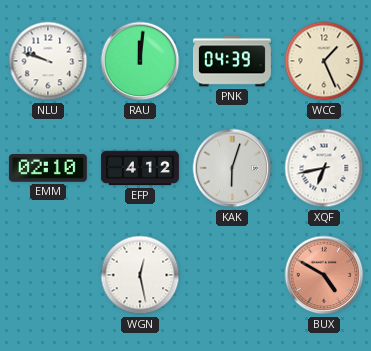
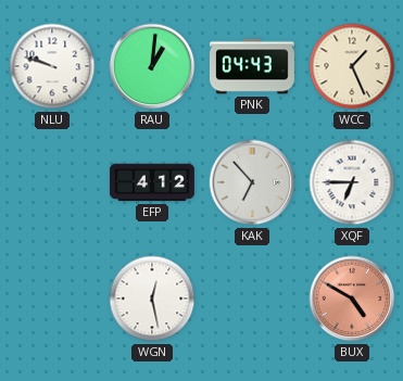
RAU: 12:01 -> 1:01 (152, 66)
PNK: 04:39 -> 04:43 (252, 66)
EMM: 02:10 -> none (48, 168)
KAK: 6:03 -> 6:53 (252, 182)
XQF: 6:43 -> 6:45 (352, 182)
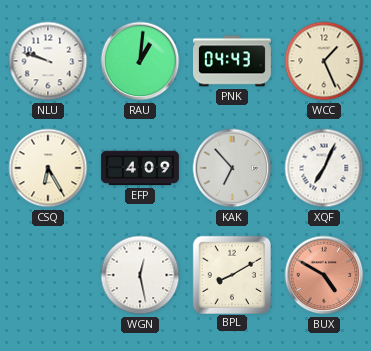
CSQ: none -> 6:25 (48, 168)
EFP: 4:12 -> 4:09 (141, 168)
XQF: 6:45 -> 7:04 (324, 168)
BPL: none -> 8:10 (231, 274)
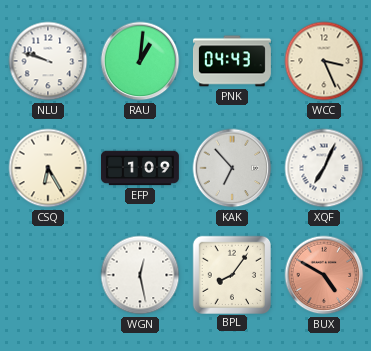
WCC: 1:26 -> 3:26 (324, 61)
EFP: 4:09 -> 1:09 (141, 168)
BPL: 8:10 -> 8:06 (231, 274)
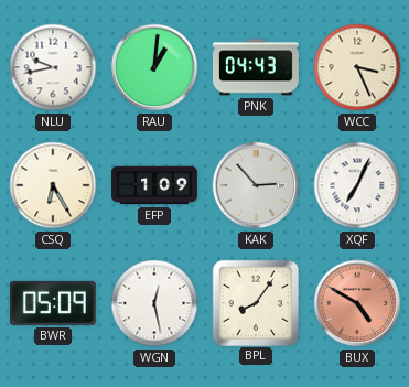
NLU: 9:48 -> 9:43 (53, 67)
KAK: 6:53 -> 2:53 (256, 185)
BWR: none -> 05:09 (53, 303)
